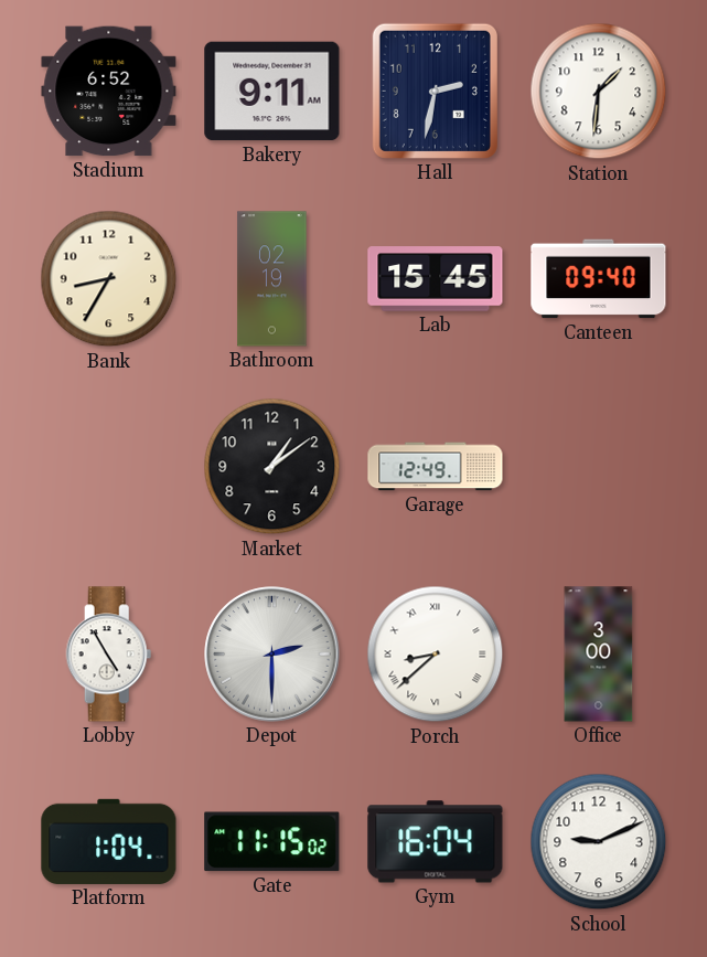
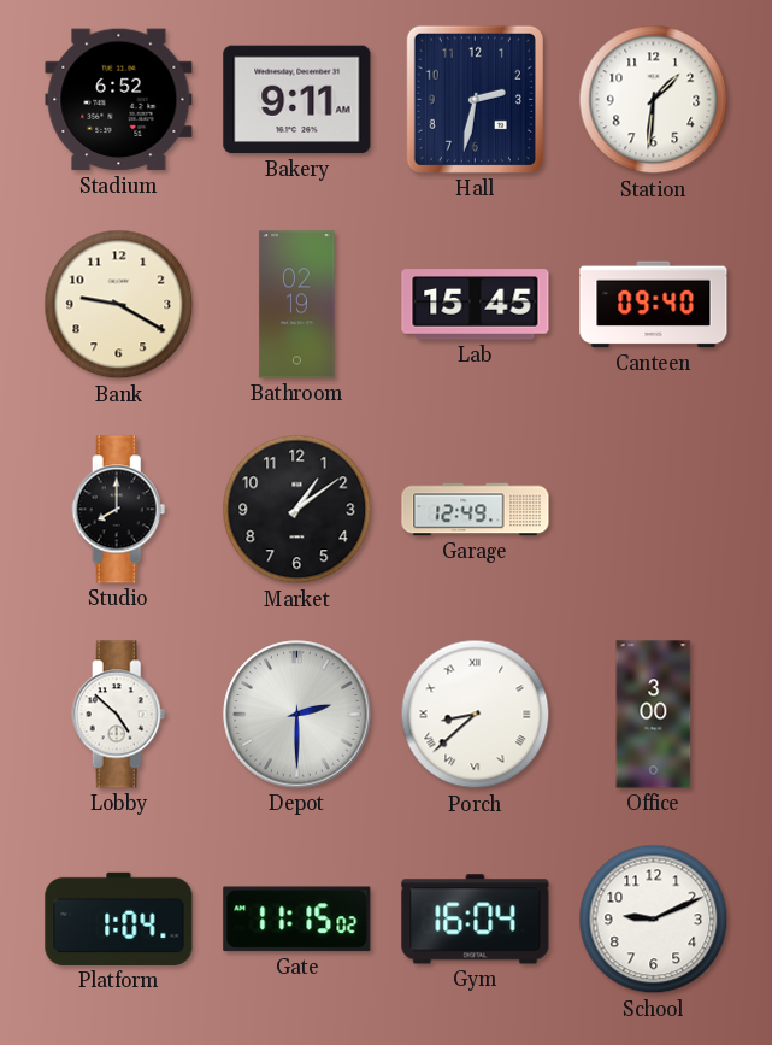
Bank: 8:35 -> 9:20 (119, 305)
Studio: none -> 8:00 (119, 510)
Lobby: 4:55 -> 4:52 (119, 715)
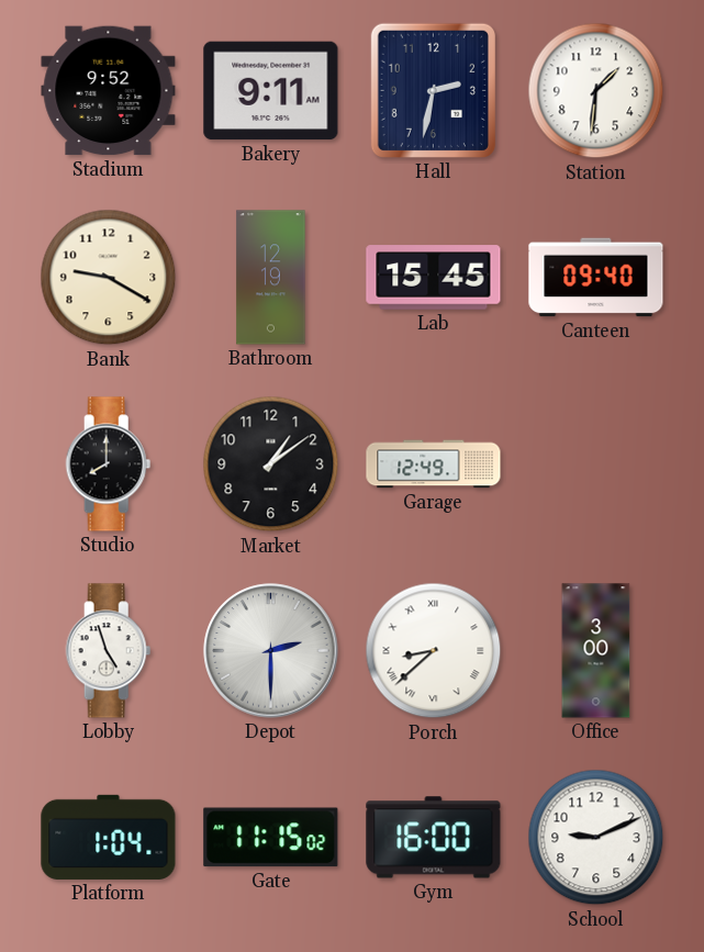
Stadium: 6:52 -> 9:52 (109, 91)
Bathroom: 02:19 -> 12:19 (271, 278)
Lobby: 4:52 -> 4:57 (109, 651)
Gym: 16:04 -> 16:00 (434, 838)
